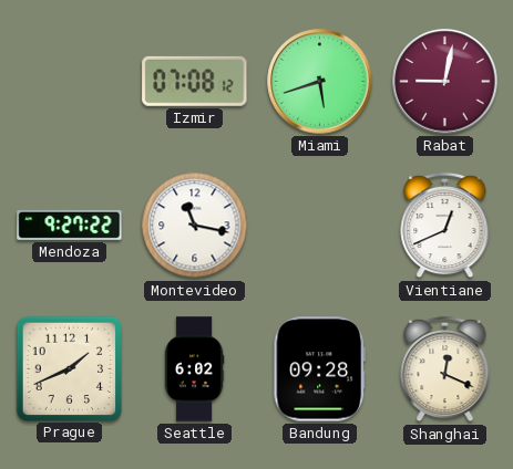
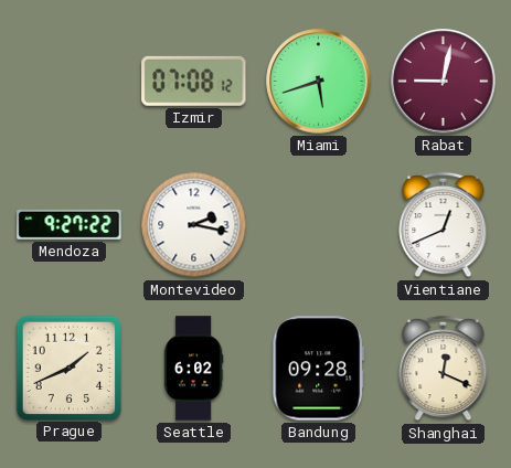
Montevideo: 11:17 -> 2:17 (194, 225)
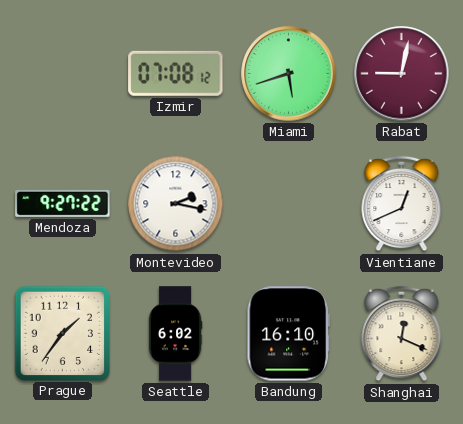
Prague: 1:41 -> 1:36 (62, 333)
Bandung: 09:28 -> 16:10 (288, 334)
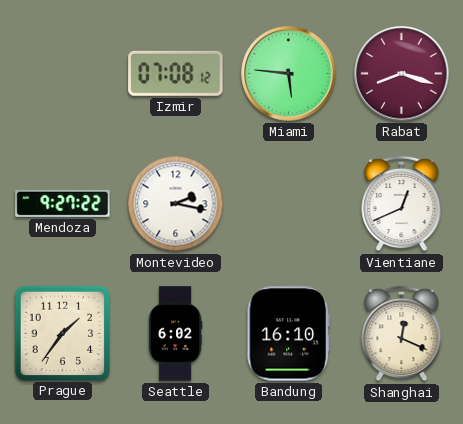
Miami: 5:42 -> 5:46 (289, 74)
Rabat: 9:02 -> 8:18 (402, 74)
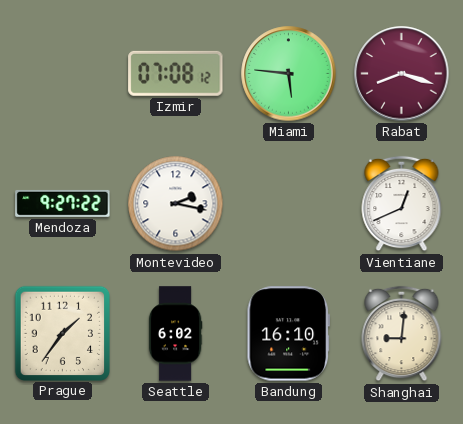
Shanghai: 12:19 -> 9:01 (402, 334)
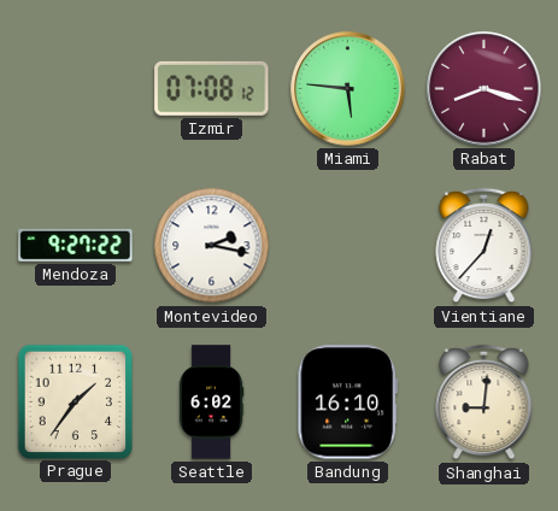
Vientiane: 12:41 -> 12:37 (484, 246)
